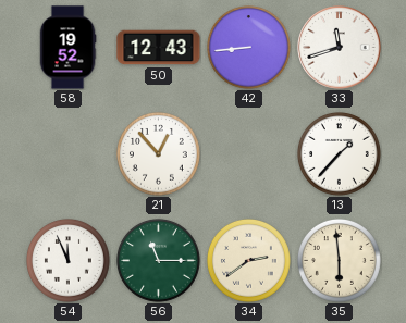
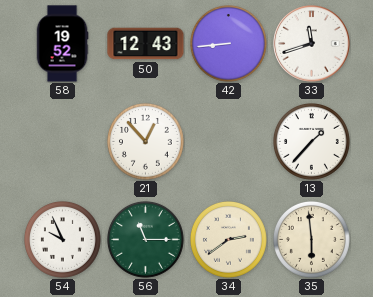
54: 11:56 -> 9:56 (62, 239)
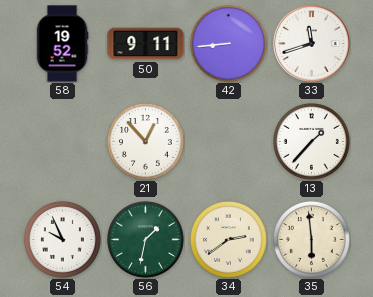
50: 12:43 -> 9:11 (146, 44)
56: 11:15 -> 1:32 (145, 239)
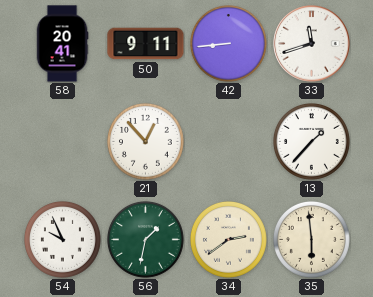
58: 19:52 -> 20:41 (62, 44)
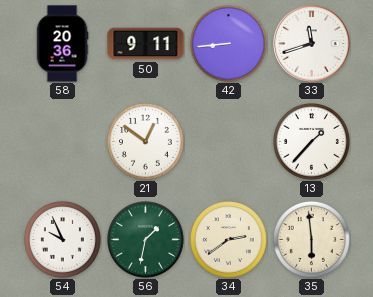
58: 20:41 -> 20:36 (62, 44)
21: 12:53 -> 12:51 (145, 141)
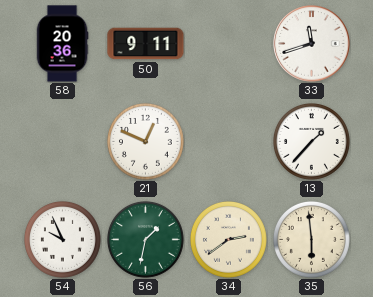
42: 8:44 -> none (228, 43)
21: 12:51 -> 12:49 (145, 141)
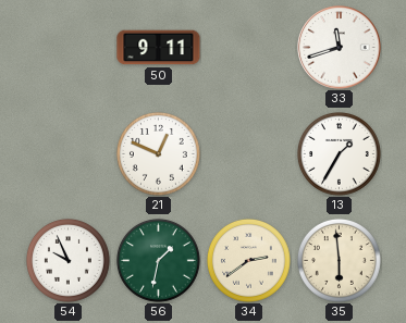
58: 20:36 -> none (62, 44)
13: 1:37 -> 1:35 (339, 153)
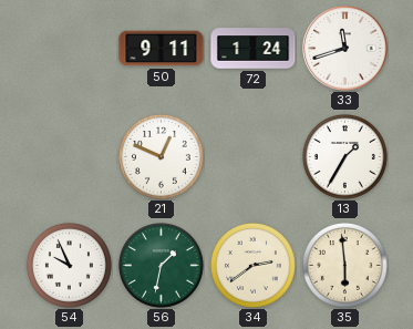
72: none -> 1:24 (254, 49)
